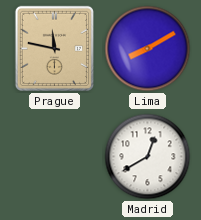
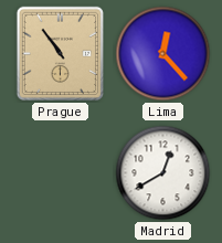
Prague: 11:47 -> 10:54 (60, 53)
Lima: 8:10 -> 12:23 (163, 54)
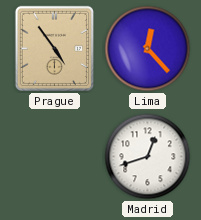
Prague: 10:54 -> 4:54 (54, 48)
Madrid: 12:40 -> 12:42 (148, 157)
